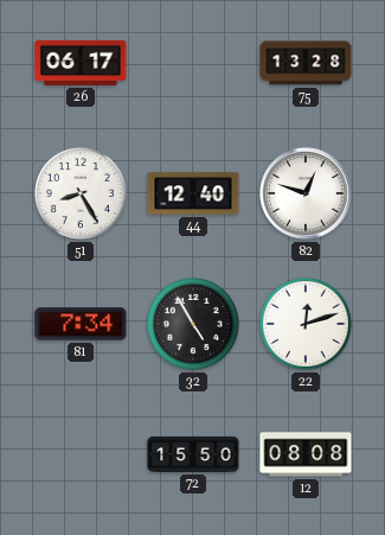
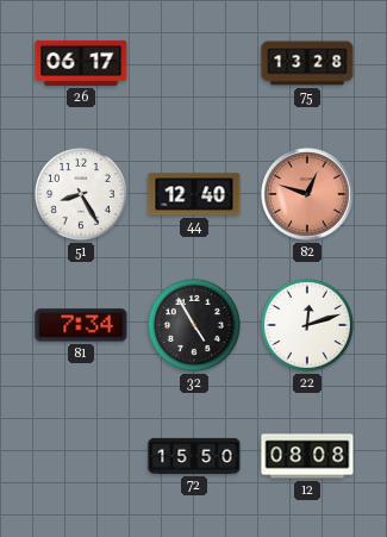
82 dial: white -> salmon (307, 194)
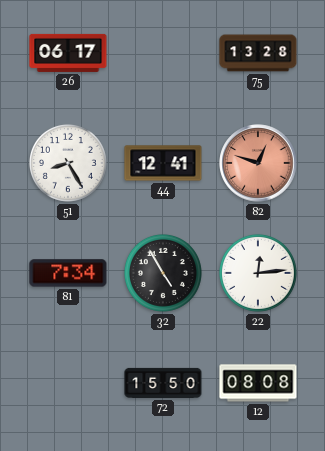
44: 12:40 -> 12:41 (163, 163)
22: 12:12 -> 12:14 (258, 273)
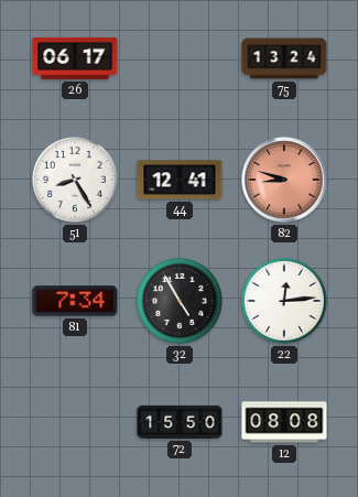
75: 13:28 -> 13:24 (284, 58)
82: 12:48 -> 8:48 (284, 180)
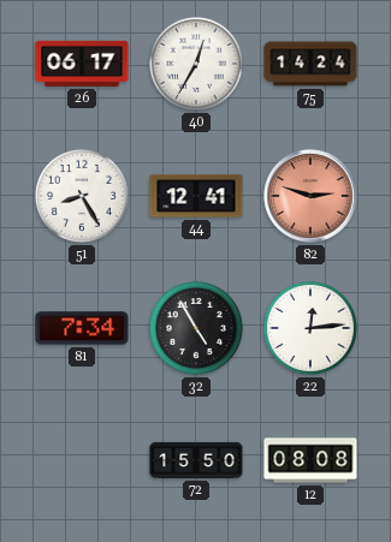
40: none -> 12:35 (196, 64)
75: 13:24 -> 14:24 (310, 64)
82: 8:48 -> 2:48 (310, 196)
